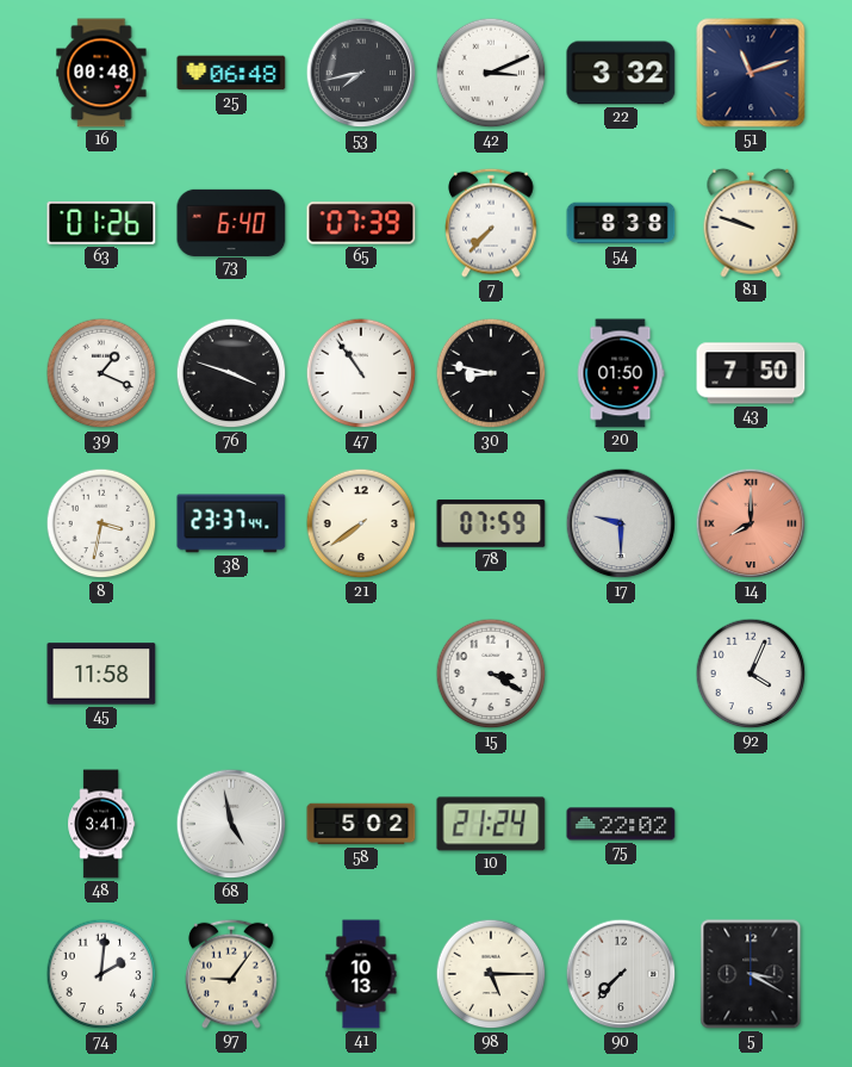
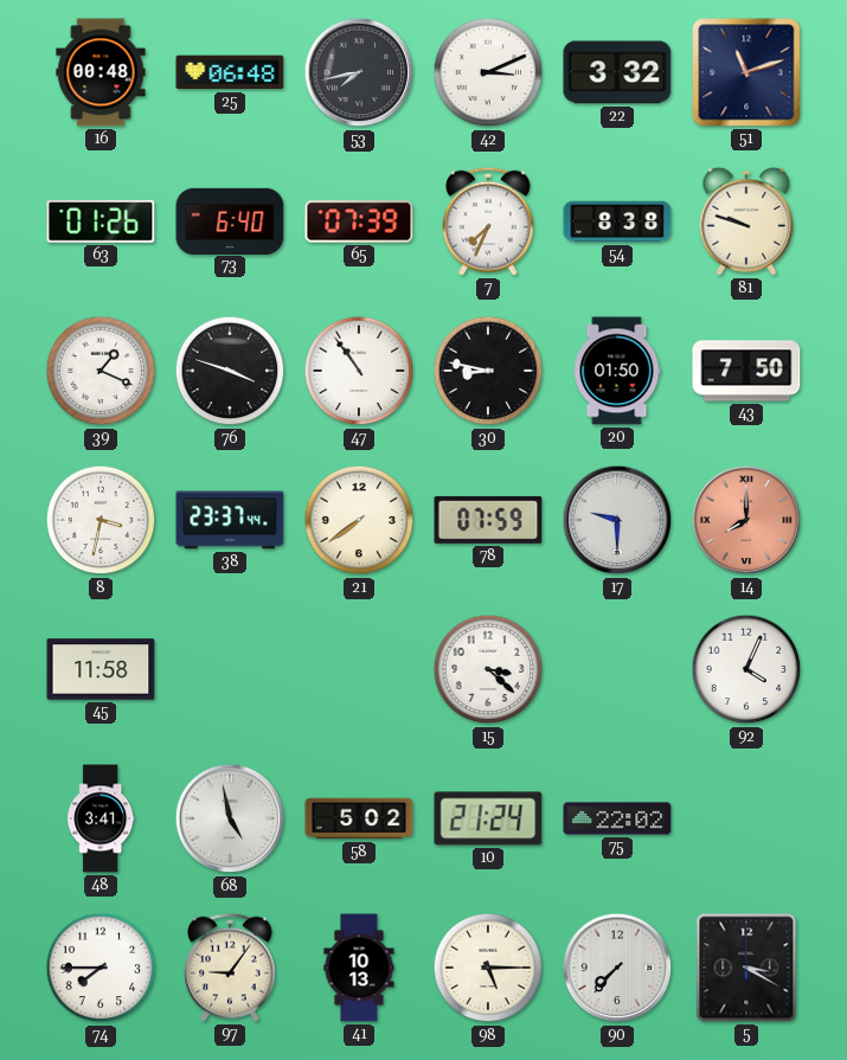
7: 7:37 -> 7:34 (488, 221)
15: 3:20 -> 3:22 (488, 669)
74: 2:01 -> 7:45 (101, 968)
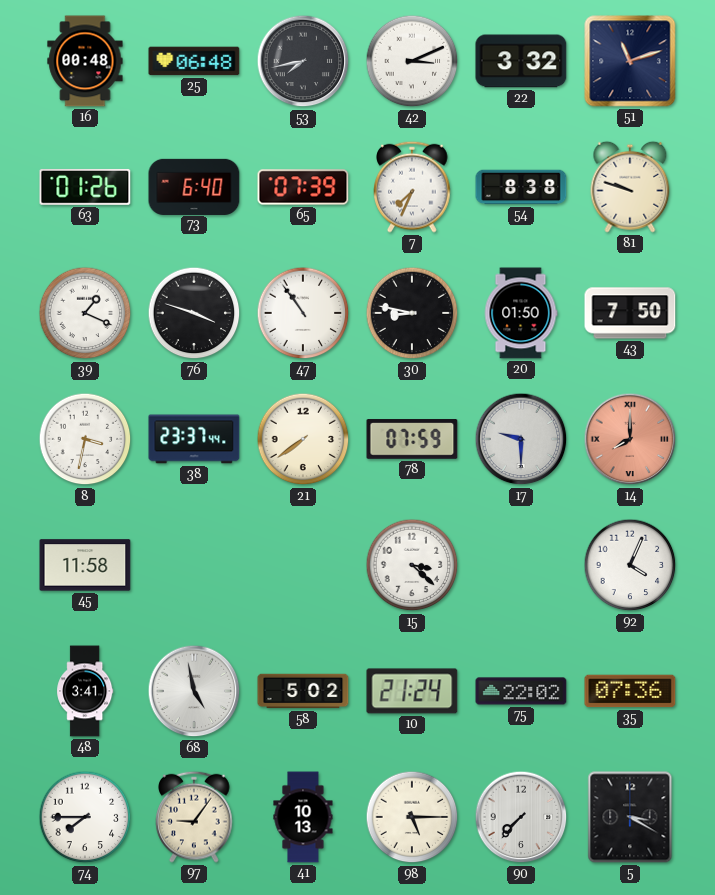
35: none -> 07:36 (630, 691)
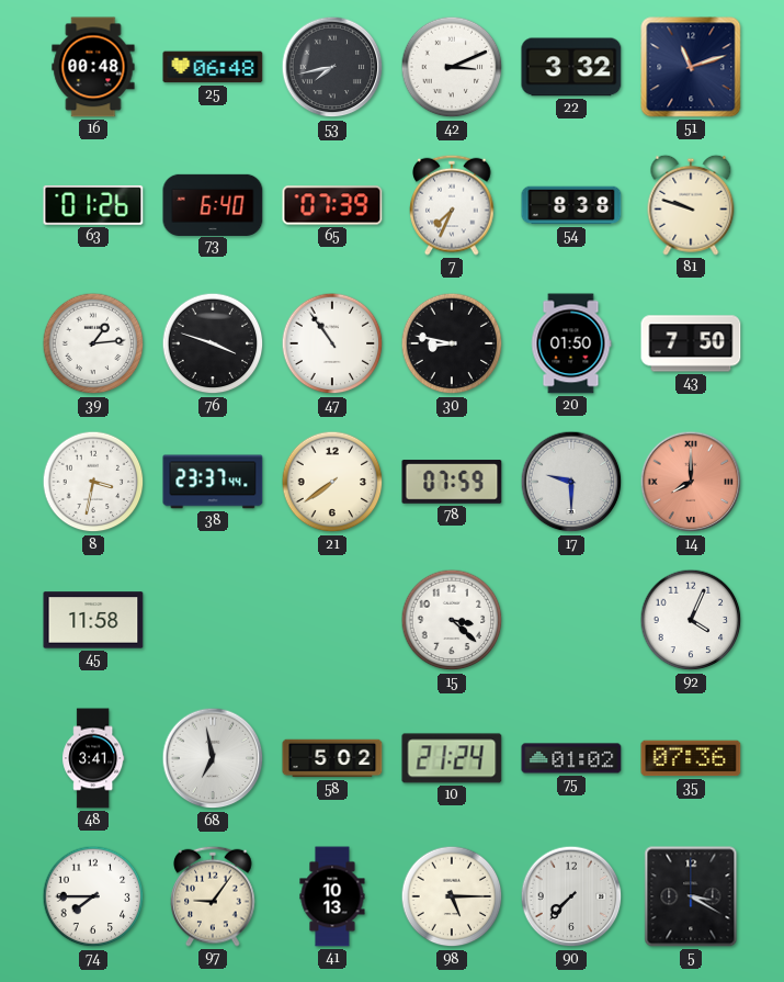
39: 1:19 -> 1:14 (93, 343)
68: 4:58 -> 6:58 (213, 758)
75: 22:02 -> 01:02 (571, 758)
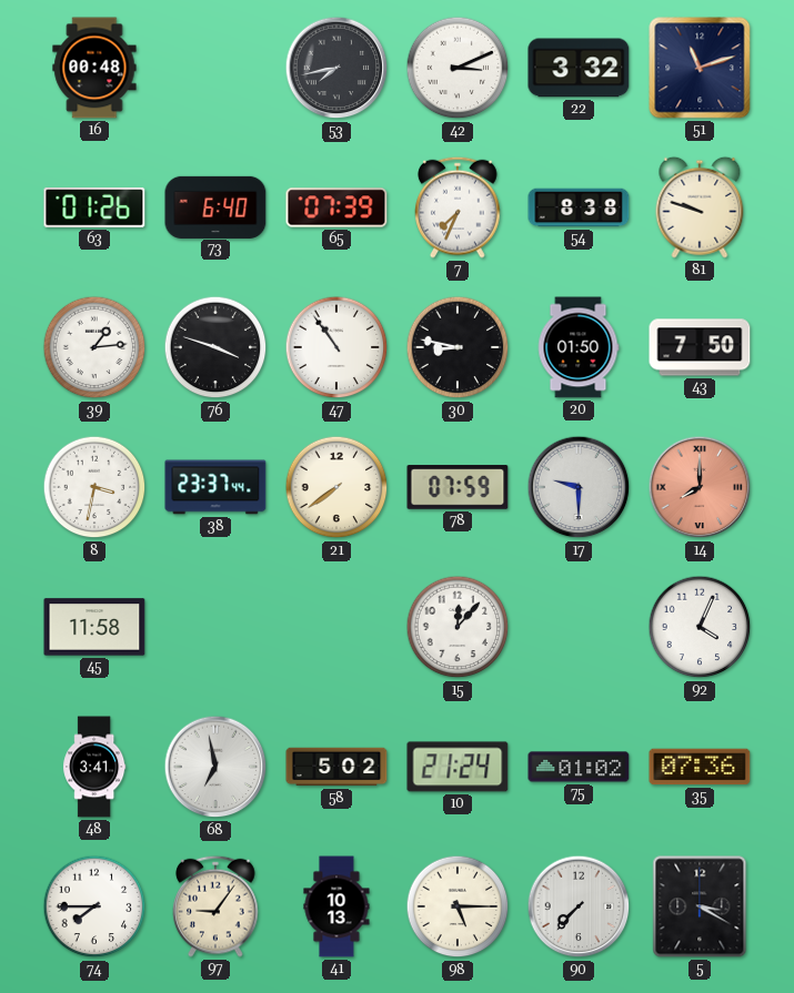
25: 06:48 -> none (213, 67)
15: 3:22 -> 12:07 (458, 627)
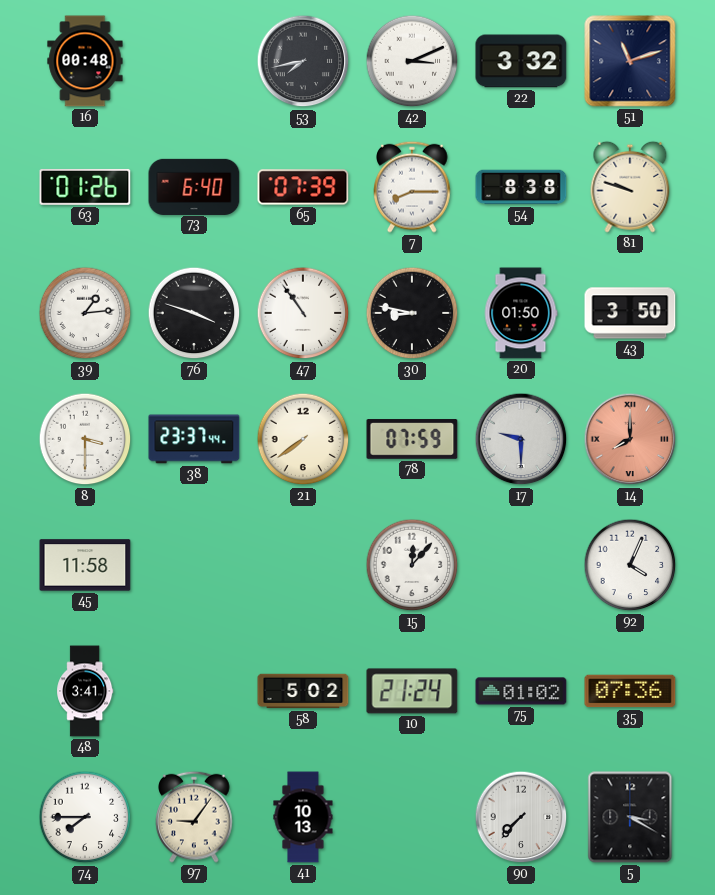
7: 7:34 -> 8:15 (412, 187)
43: 7:50 -> 3:50 (630, 313)
8: 3:32 -> 3:30 (85, 439)
68: 6:58 -> none (215, 767)
98: 5:15 -> none (458, 906)
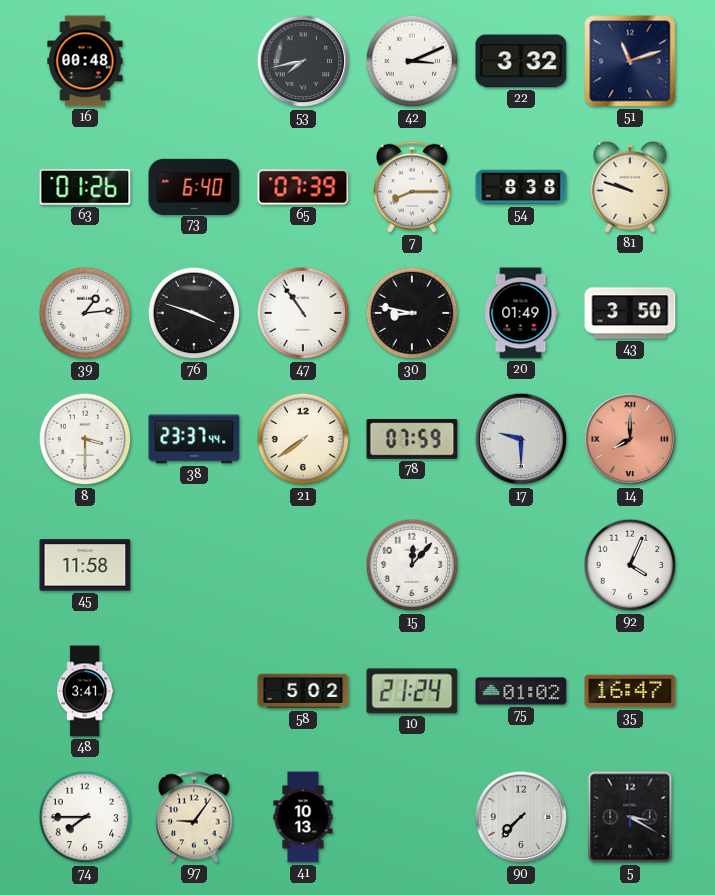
20: 01:50 -> 01:49 (521, 313)
35: 07:36 -> 16:47 (630, 691)
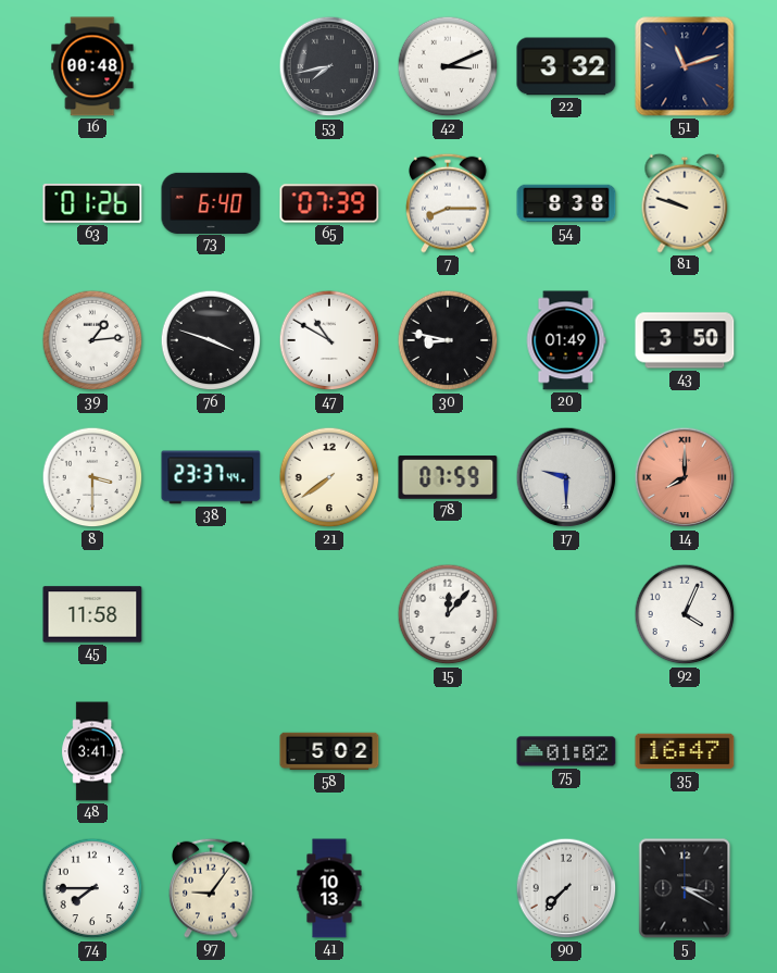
47: 10:54 -> 10:50 (329, 340)
10: 21:24 -> none (412, 691)
